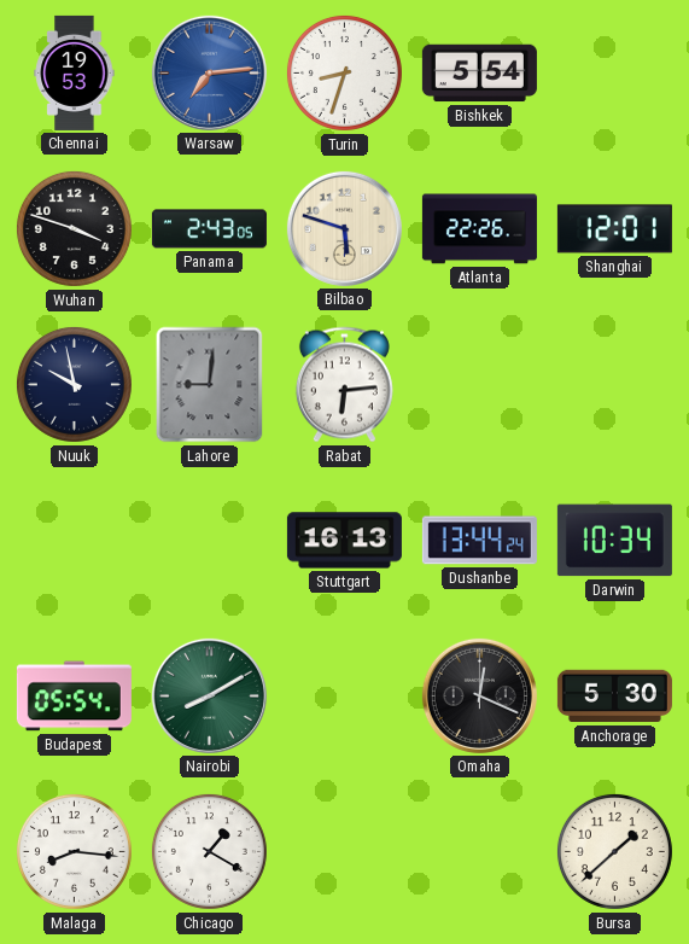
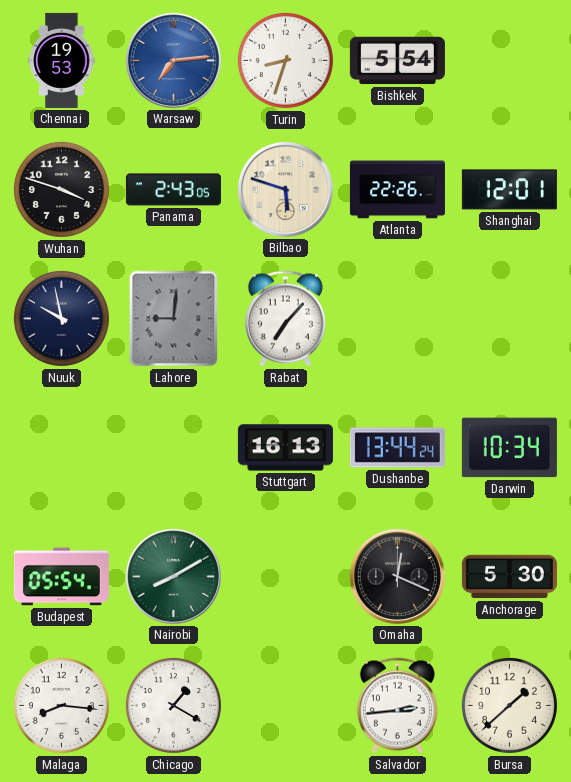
Rabat: 6:14 -> 7:07 (285, 319)
Salvador: none -> 2:44 (397, 706)
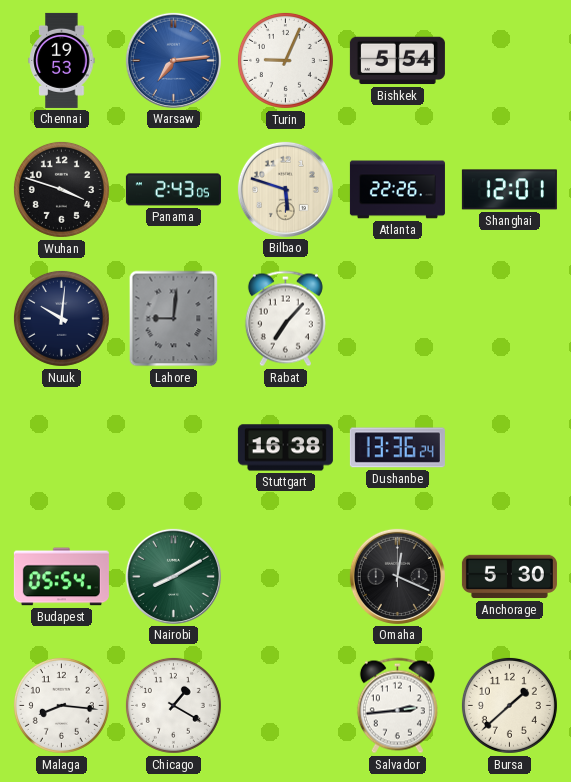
Turin: 8:33 -> 9:04 (285, 60)
Nuuk: 9:58 -> 10:01 (61, 318)
Stuttgart: 16:13 -> 16:38 (285, 448)
Dushanbe: 13:44 -> 13:36 (397, 448)
Darwin: 10:34 -> none (509, 448)
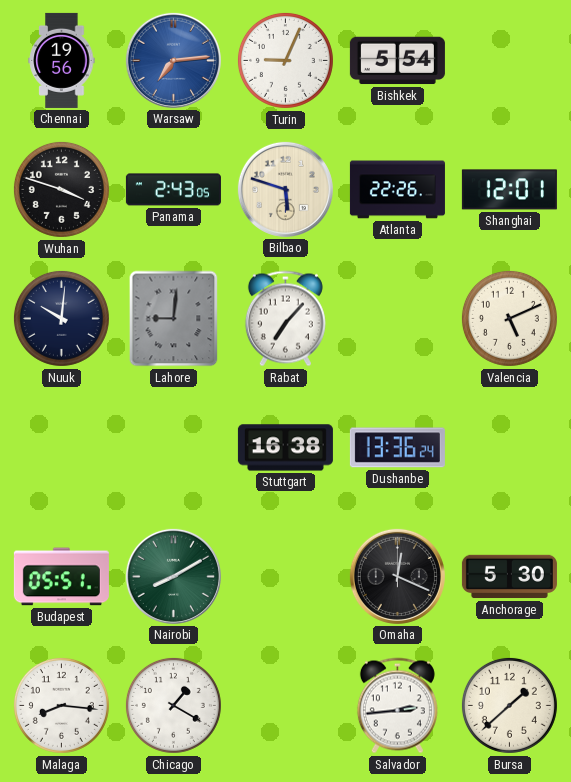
Chennai: 19:53 -> 19:56 (62, 60)
Valencia: none -> 5:11 (509, 318)
Budapest: 05:54 -> 05:51 (61, 577)
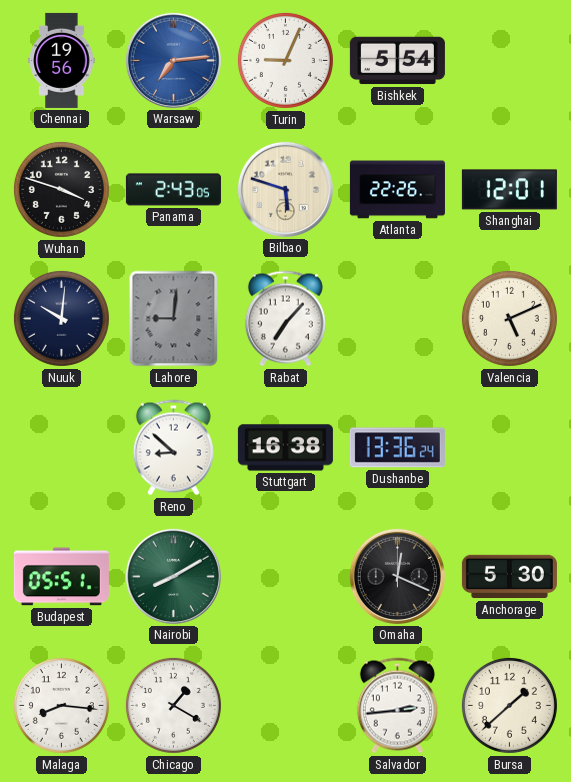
Reno: none -> 8:52 (173, 448)
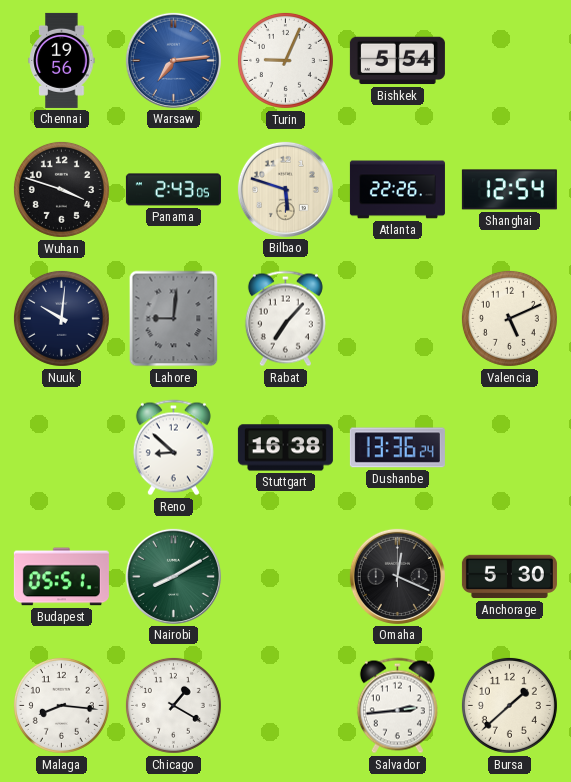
Shanghai: 12:01 -> 12:54 (509, 190)
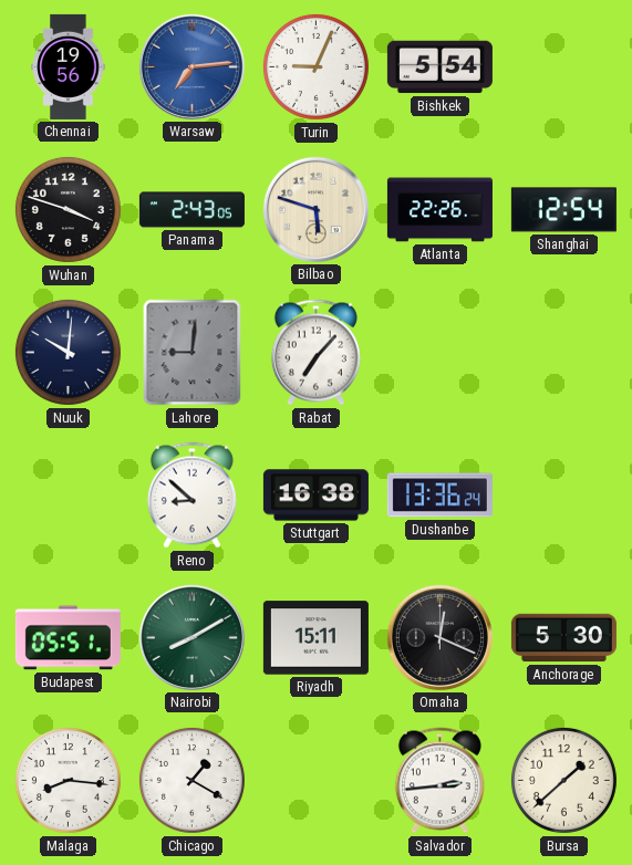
Valencia: 5:11 -> none (509, 318)
Riyadh: none -> 15:11 (315, 638)
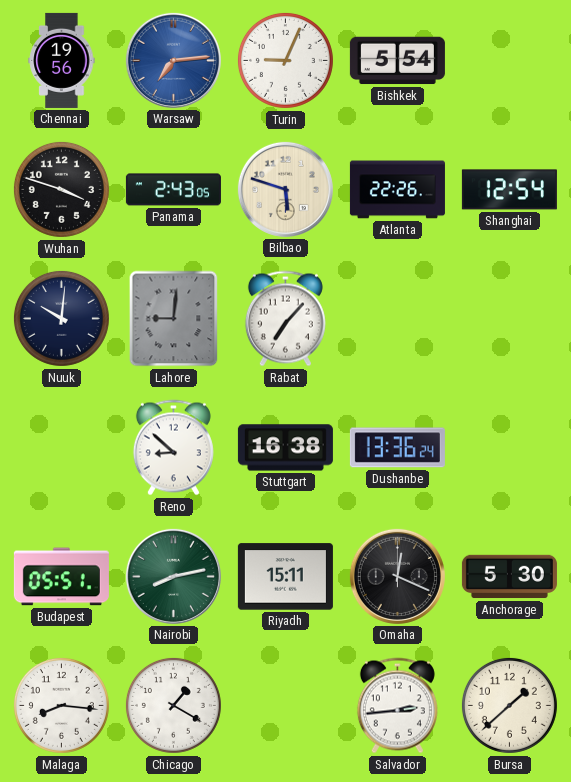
Nairobi: 8:10 -> 8:13 (173, 576)
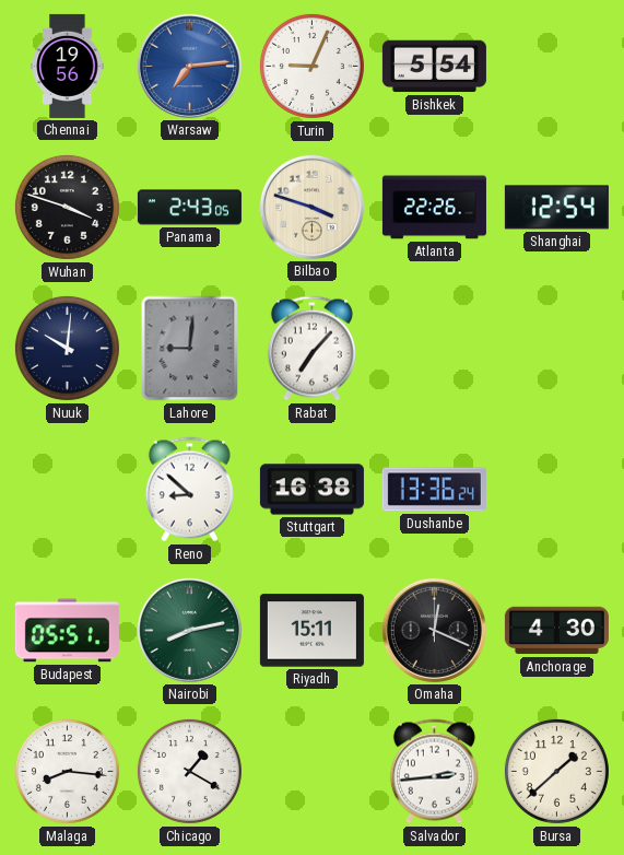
Bilbao: 5:48 -> 3:48 (311, 207)
Anchorage: 5:30 -> 4:30 (556, 631)
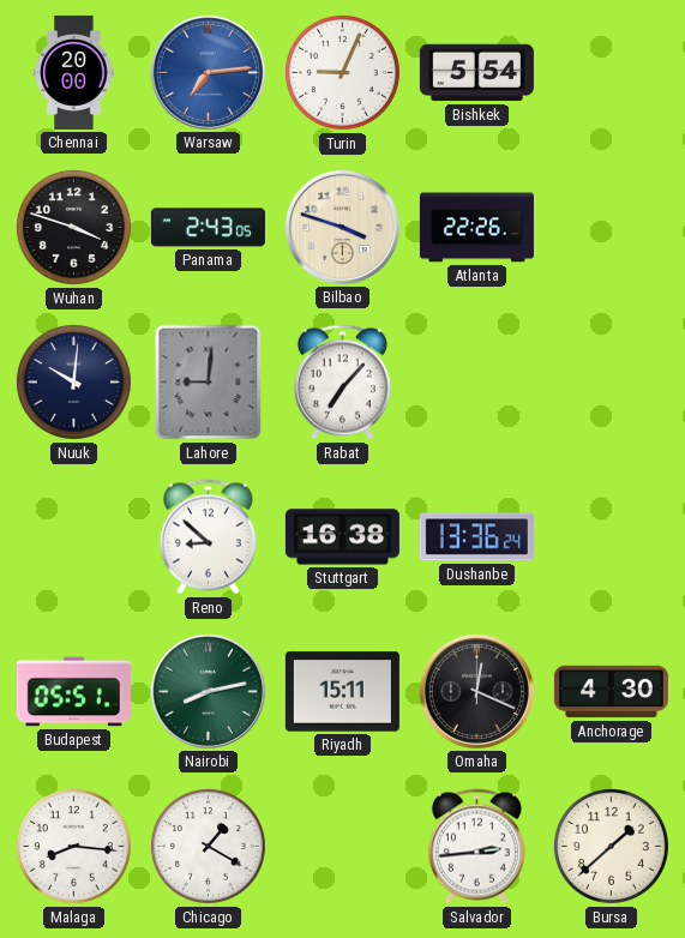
Chennai: 19:56 -> 20:00 (74, 72)
Shanghai: 12:54 -> none (556, 208)
